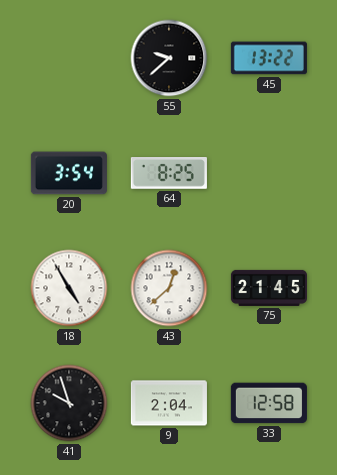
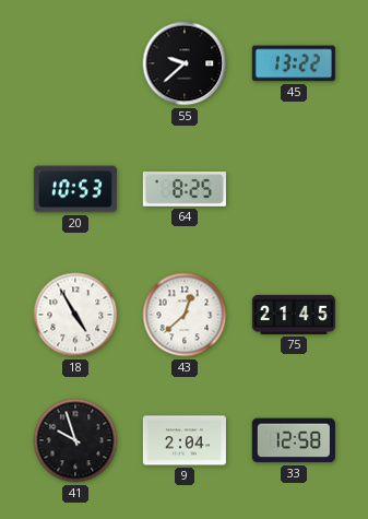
20: 3:54 -> 10:53 (75, 189)
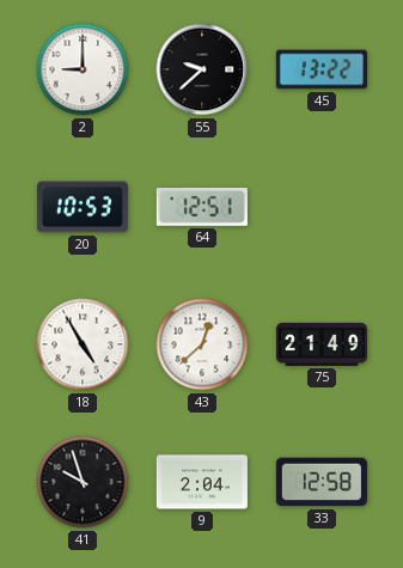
2: none -> 9:00 (83, 69)
64: 8:25 -> 12:51 (202, 207)
75: 21:45 -> 21:49 (322, 344)
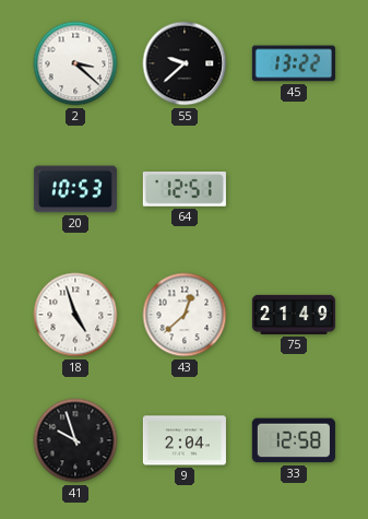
2: 9:00 -> 3:22 (75, 63)
18: 4:55 -> 4:57 (75, 315)
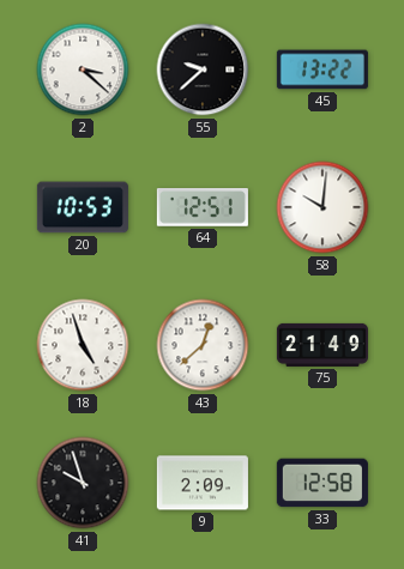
58: none -> 10:01 (322, 207)
9: 2:04 -> 2:09 (203, 483)
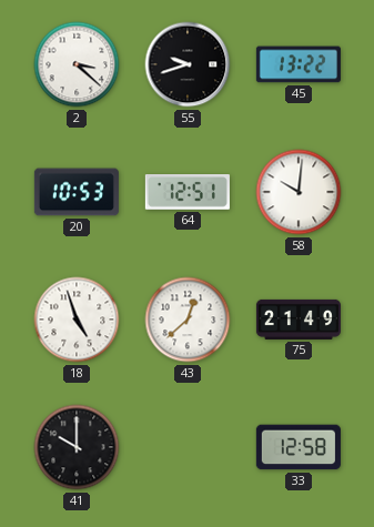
55: 9:38 -> 9:42 (188, 64)
41: 9:57 -> 10:00 (77, 447)
9: 2:09 -> none (203, 483)
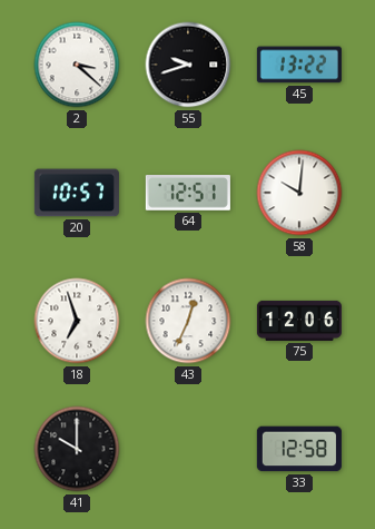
20: 10:53 -> 10:57 (77, 193)
18: 4:57 -> 6:57 (77, 321)
43: 12:38 -> 12:34 (188, 321)
75: 21:49 -> 12:06 (299, 321)
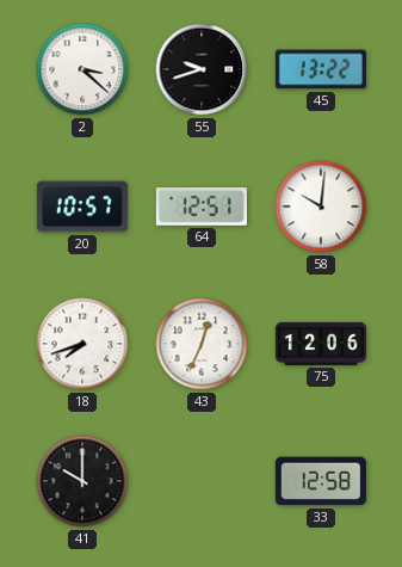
18: 6:57 -> 7:42 (82, 344)
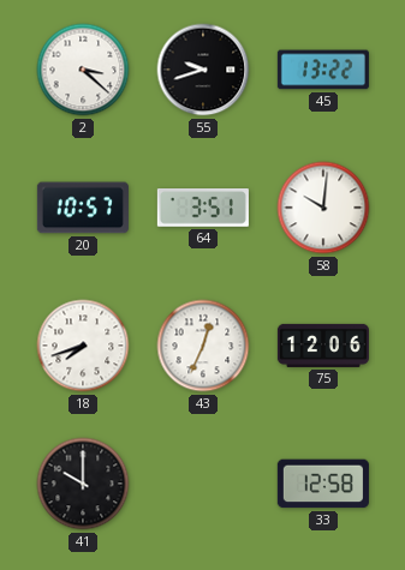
64: 12:51 -> 3:51 (203, 208)
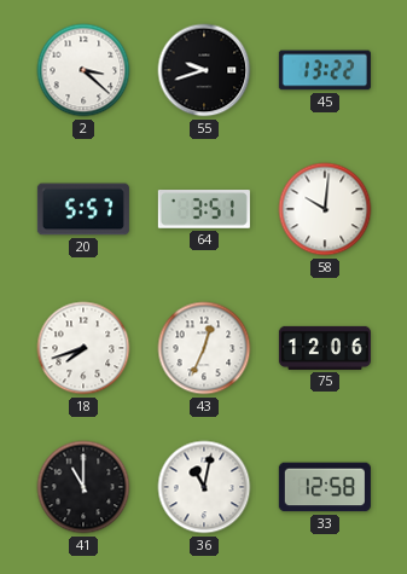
20: 10:57 -> 5:57 (83, 209)
41: 10:00 -> 11:00 (83, 487)
36: none -> 11:02 (204, 487)
